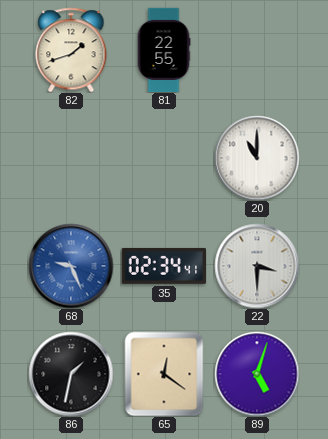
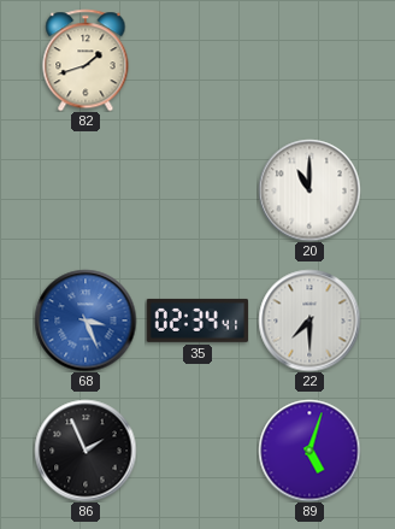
81: 22:55 -> none (164, 50)
68: 9:26 -> 3:26 (86, 321)
22: 3:30 -> 7:30 (309, 321)
86: 1:32 -> 1:56 (86, 451)
65: 12:21 -> none (164, 374)
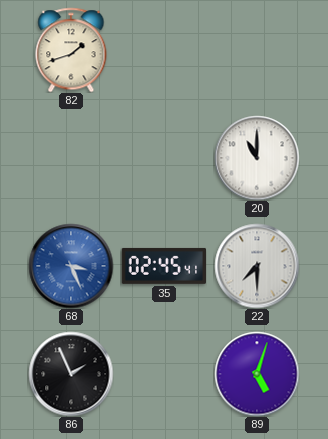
35: 02:34 -> 02:45 (163, 266)
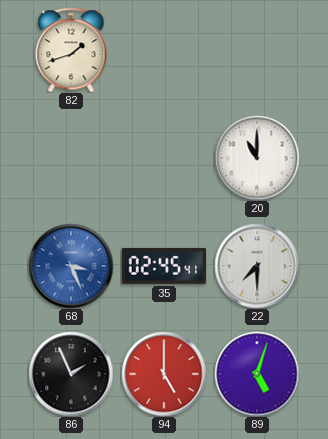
94: none -> 5:00 (164, 374)
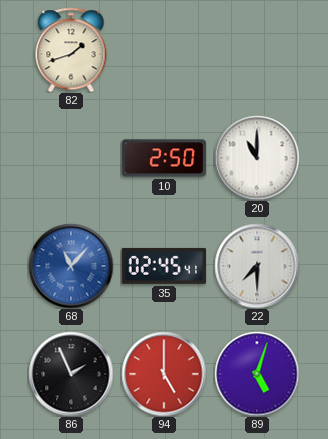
10: none -> 2:50 (164, 158)
68: 3:26 -> 11:07 (71, 266)
